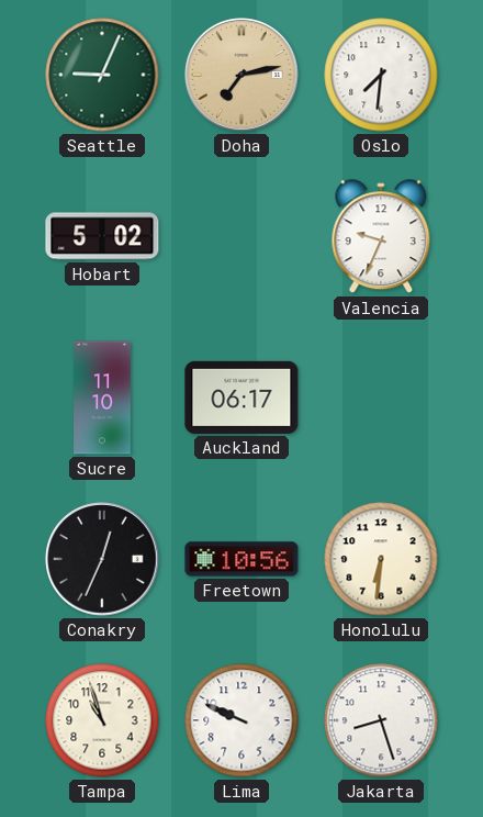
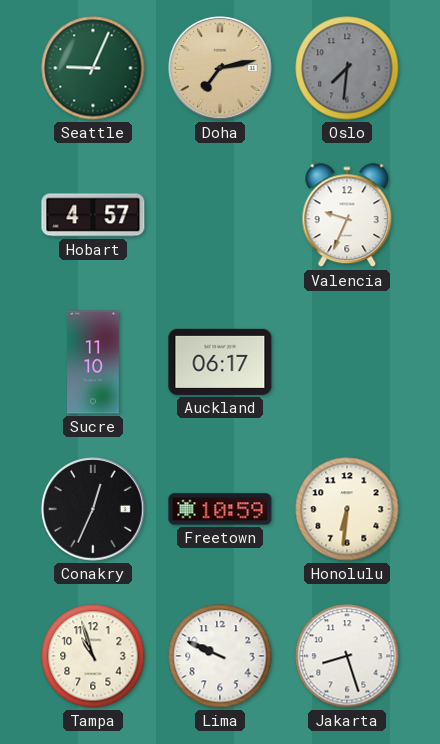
Oslo dial: white -> grey (347, 68)
Hobart: 5:02 -> 4:57 (93, 215)
Freetown: 10:56 -> 10:59 (220, 509)
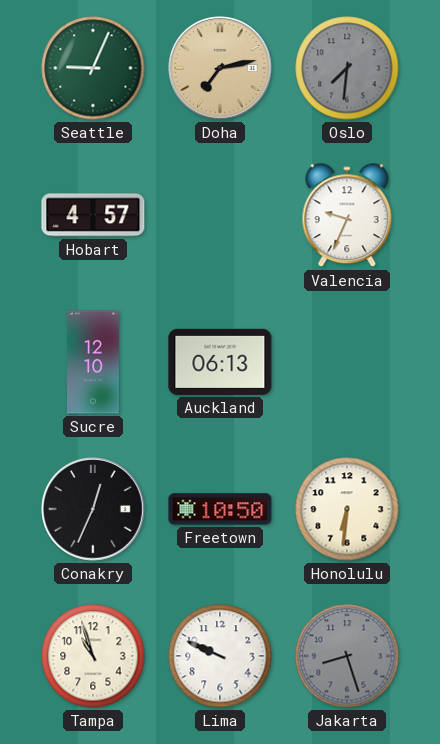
Sucre: 11:10 -> 12:10 (94, 362)
Auckland: 06:17 -> 06:13 (220, 362)
Freetown: 10:59 -> 10:50 (220, 509)
Jakarta dial: white -> grey (347, 656)
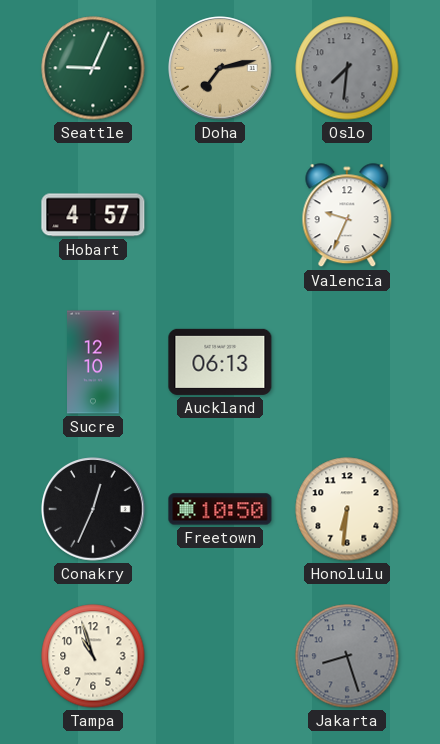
Lima: 9:49 -> none (220, 656)
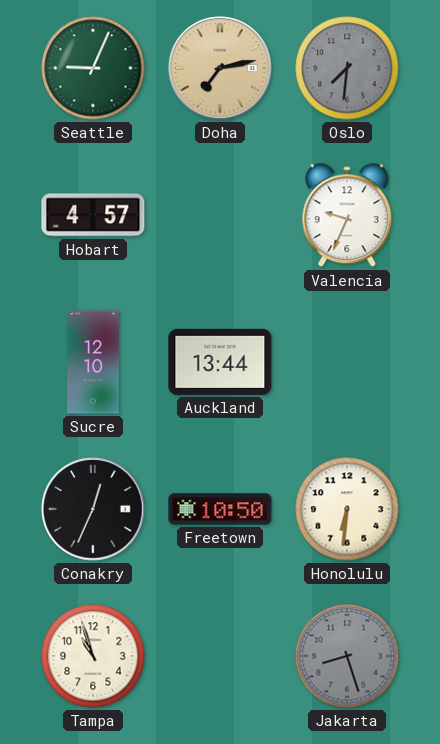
Auckland: 06:13 -> 13:44 (220, 362)
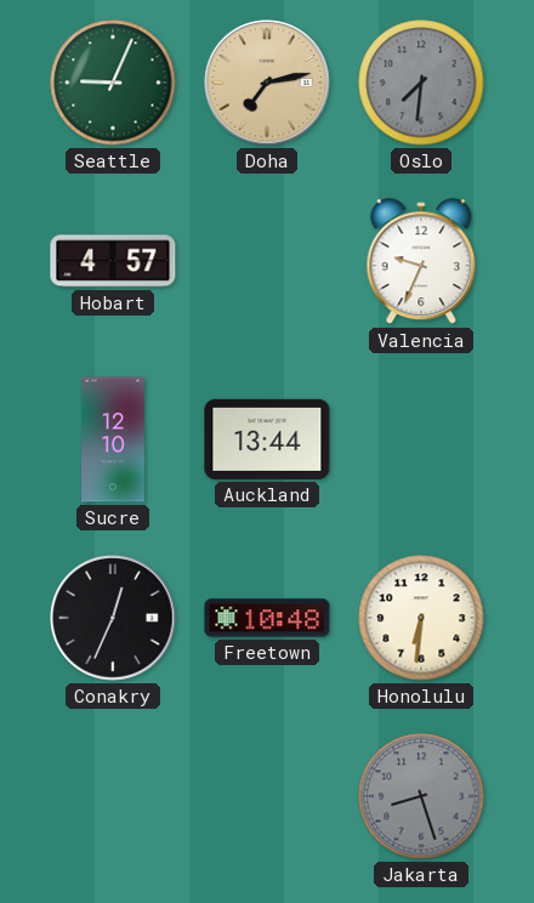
Freetown: 10:50 -> 10:48 (267, 618)
Tampa: 10:57 -> none (93, 656)
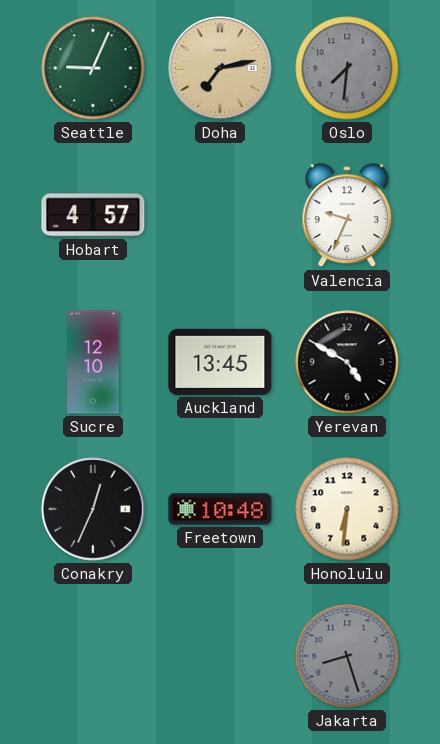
Auckland: 13:44 -> 13:45 (220, 362)
Yerevan: none -> 4:50 (347, 362)
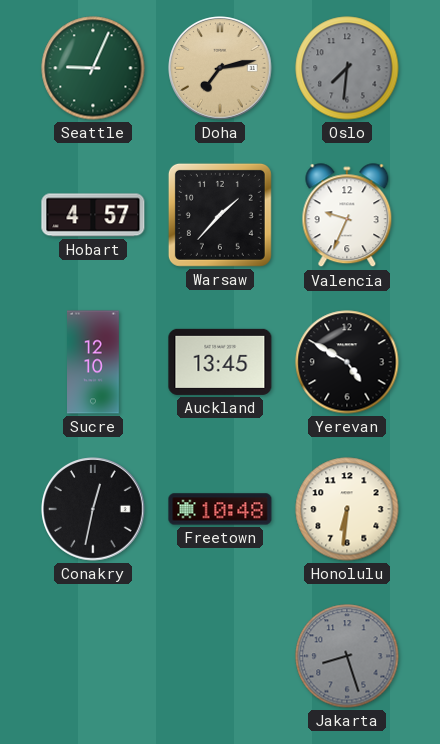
Warsaw: none -> 1:37 (220, 215)
Conakry: 12:34 -> 12:32 (93, 509)
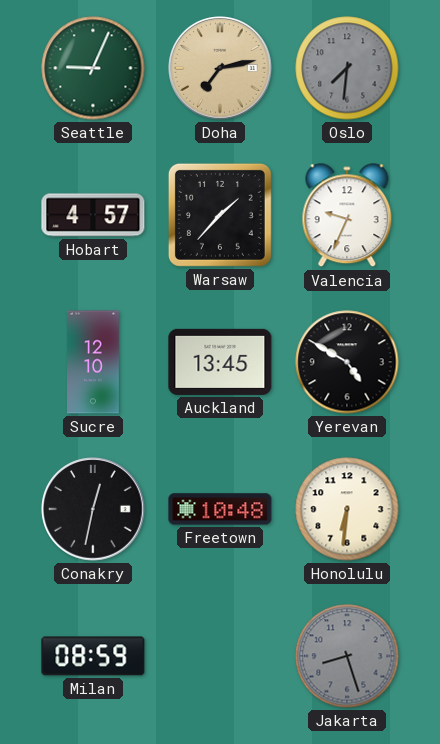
Milan: none -> 08:59 (93, 656)
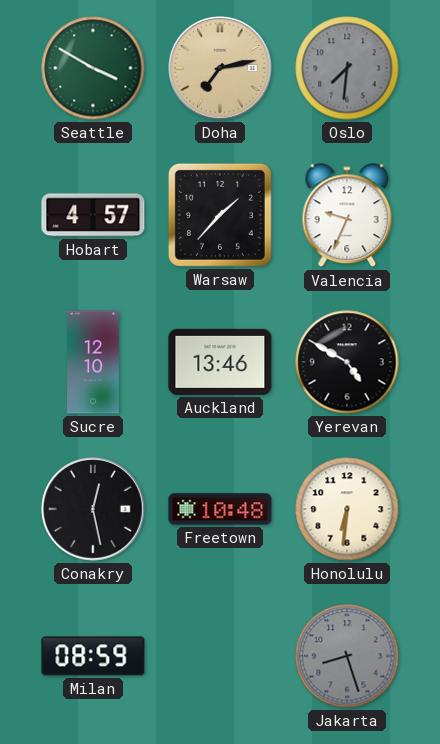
Seattle: 9:04 -> 3:50 (93, 68)
Auckland: 13:45 -> 13:46 (220, 362)
Conakry: 12:32 -> 12:28 (93, 509)
